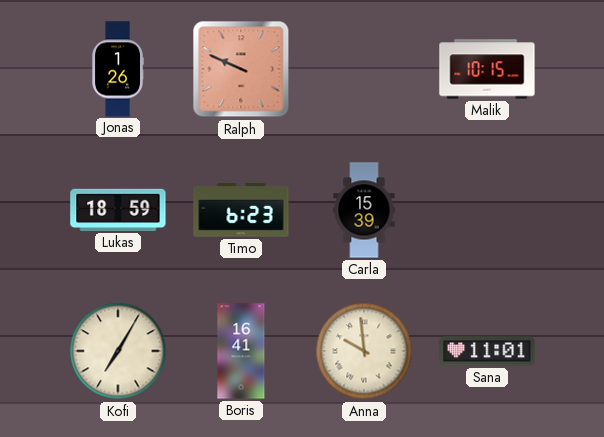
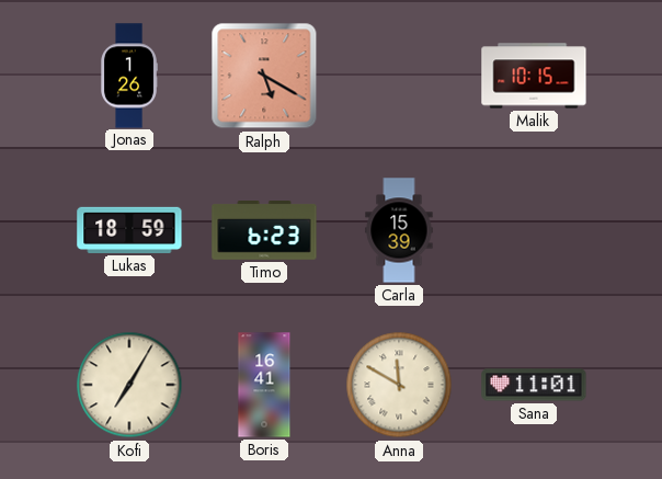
Ralph: 9:49 -> 5:20 (264, 76)
Anna: 9:59 -> 11:50 (399, 385)
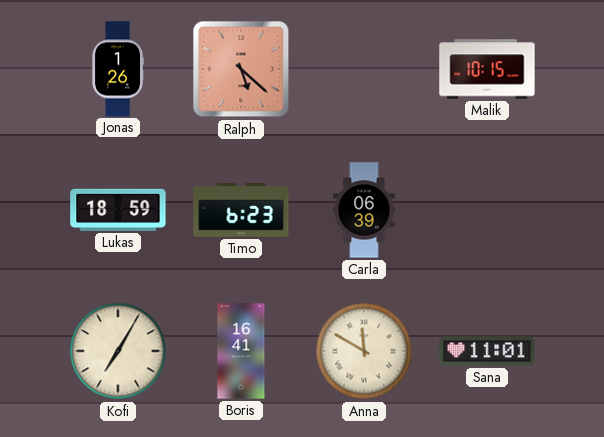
Ralph: 5:20 -> 5:22 (241, 69)
Carla: 15:39 -> 06:39 (364, 210)
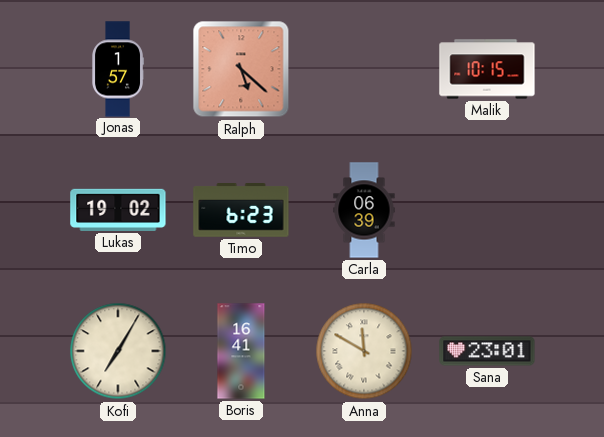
Jonas: 1:26 -> 1:57 (117, 69)
Lukas: 18:59 -> 19:02 (118, 210)
Sana: 11:01 -> 23:01 (487, 351)
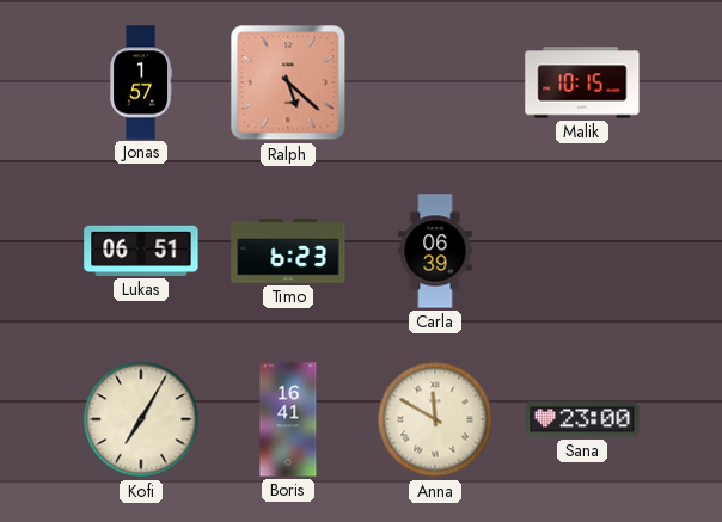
Lukas: 19:02 -> 06:51 (141, 251)
Sana: 23:01 -> 23:00 (582, 419)
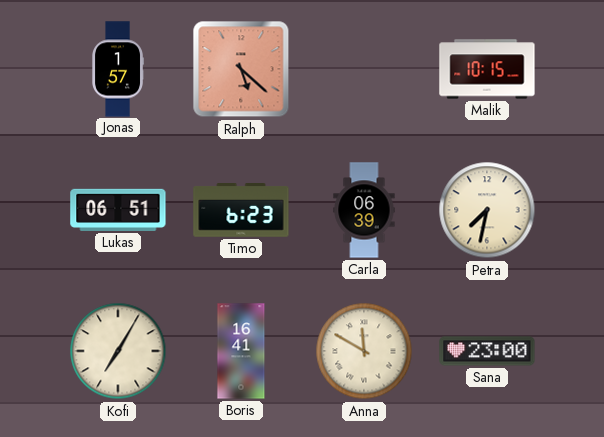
Petra: none -> 7:32 (487, 210)
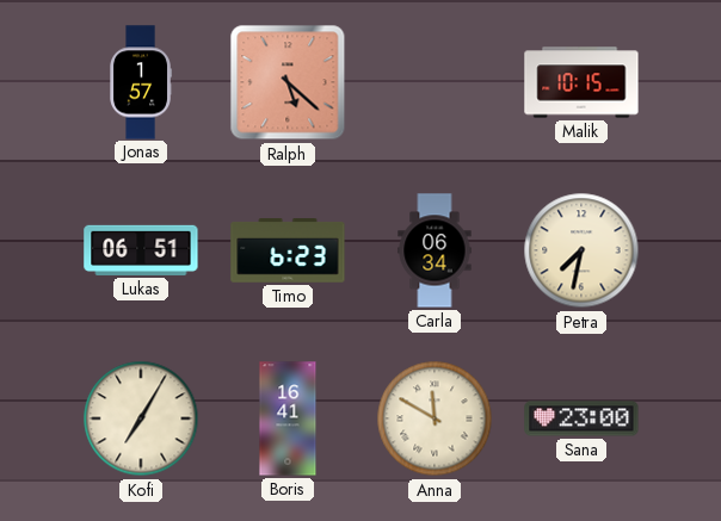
Carla: 06:39 -> 06:34 (435, 250)
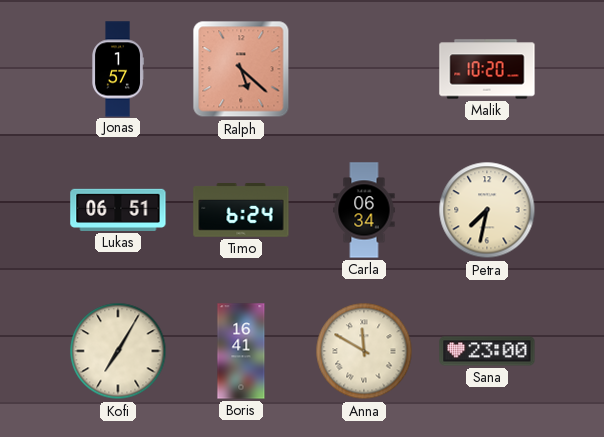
Malik: 10:15 -> 10:20 (487, 69)
Timo: 6:23 -> 6:24 (241, 211)
